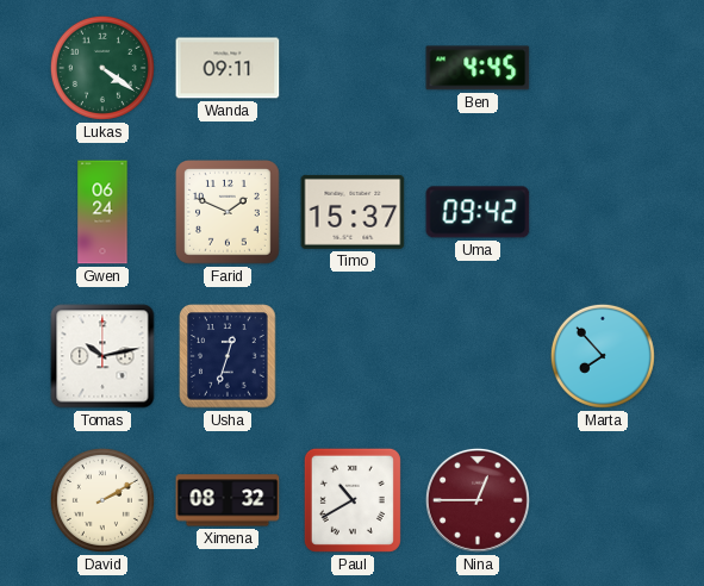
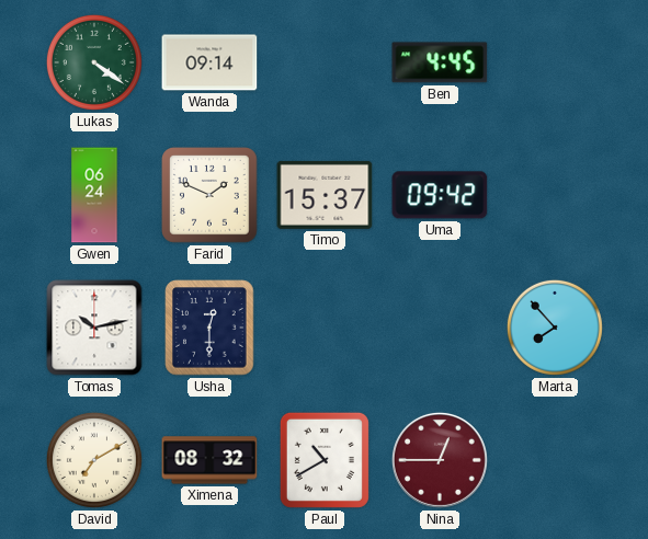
Wanda: 09:11 -> 09:14 (209, 62)
Usha: 12:33 -> 12:30 (209, 328)
David: 2:10 -> 7:10 (94, 460)
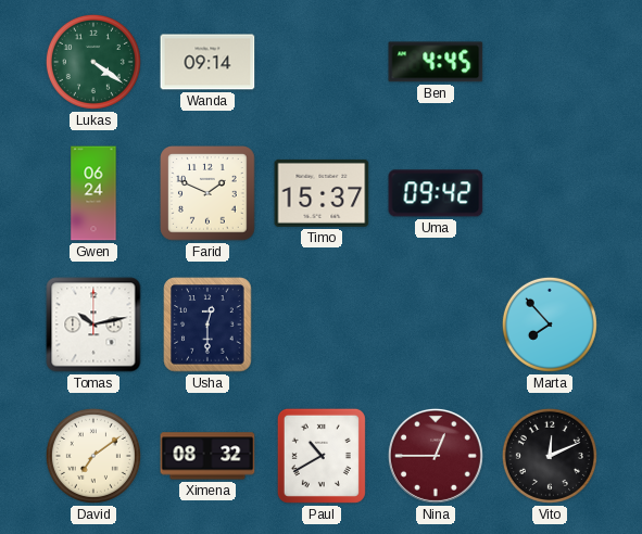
David: 7:10 -> 7:09 (93, 456)
Vito: none -> 12:11 (550, 456)
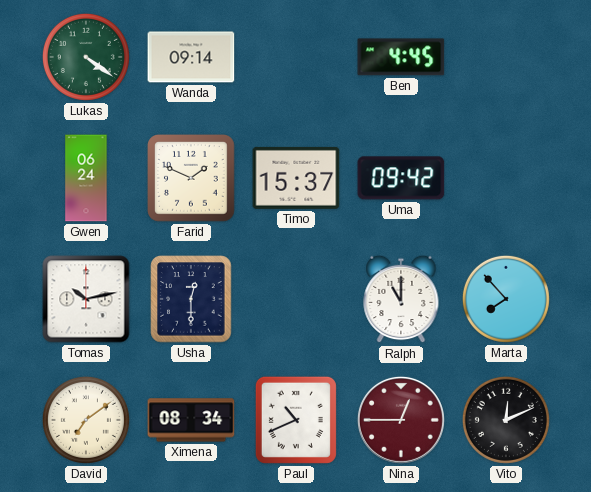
Ralph: none -> 11:00 (401, 299)
Ximena: 08:32 -> 08:34 (191, 420)
Paul: 10:40 -> 10:41 (296, 420)
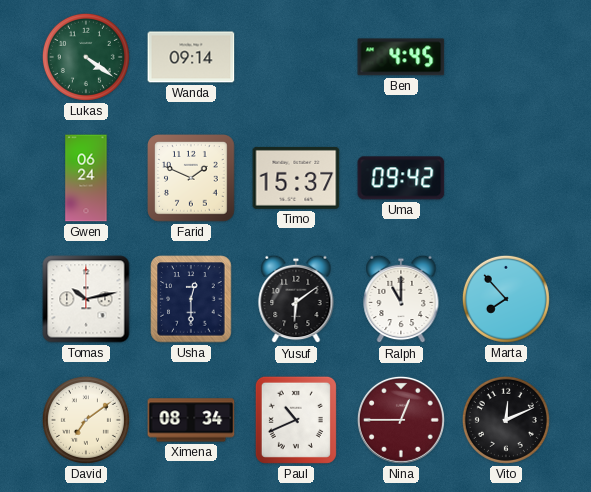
Yusuf: none -> 6:09 (296, 299)
